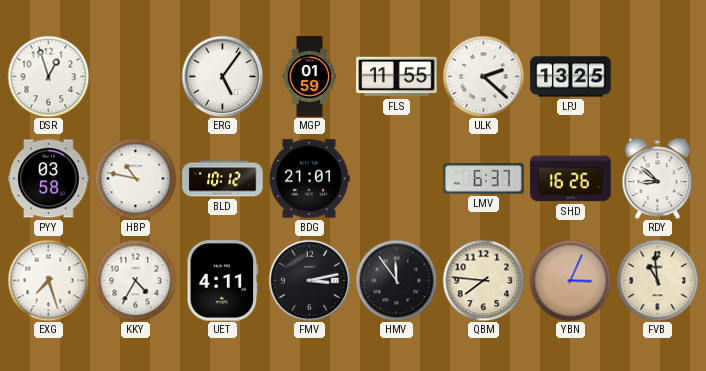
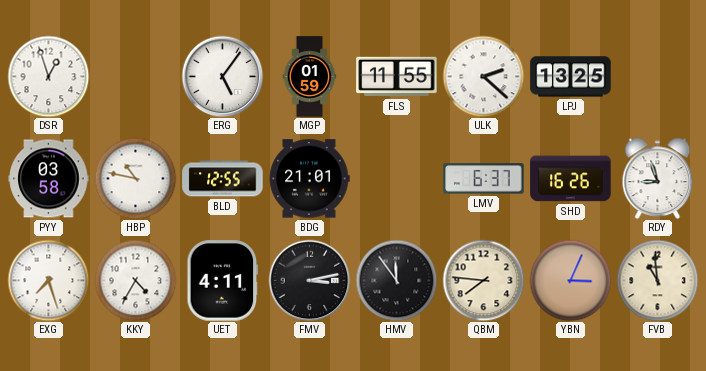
BLD: 10:12 -> 12:55 (223, 179)
RDY: 8:52 -> 8:57 (658, 178)
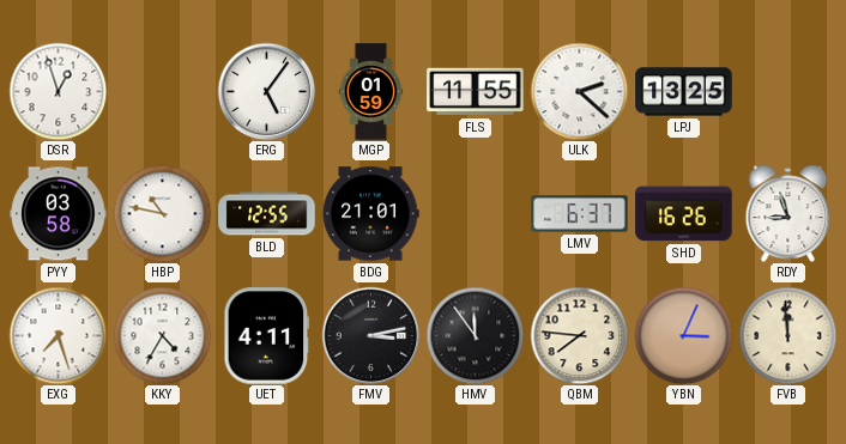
FVB: 10:59 -> 11:59 (787, 335)
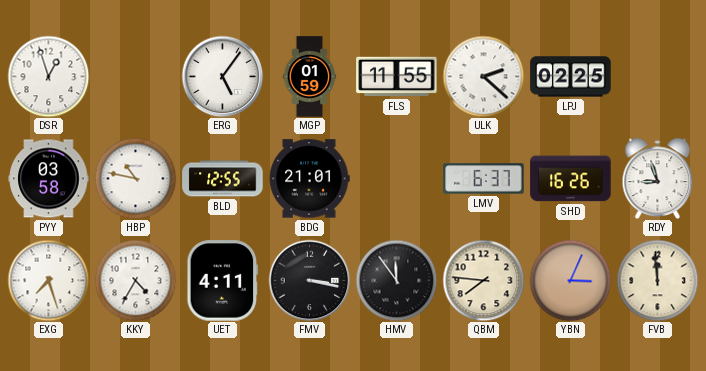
LPJ: 13:25 -> 02:25 (571, 77)
FMV: 3:13 -> 3:17 (309, 280)
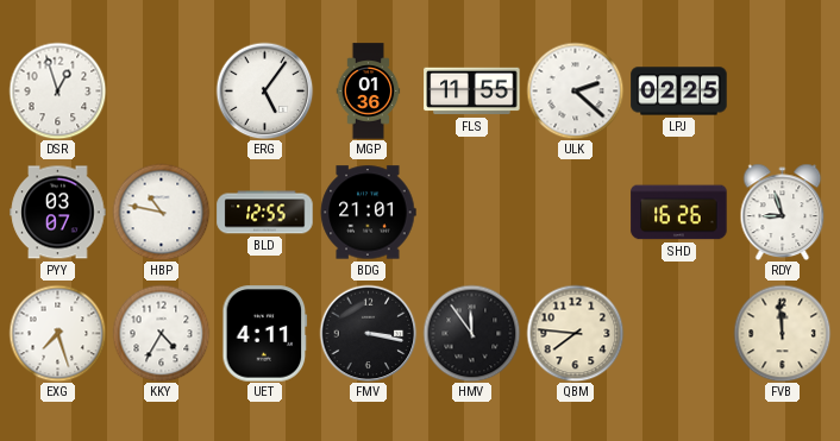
MGP: 01:59 -> 01:36 (369, 92)
PYY: 03:58 -> 03:07 (58, 213)
LMV: 6:37 -> none (484, 179)
YBN: 3:04 -> none (570, 280)
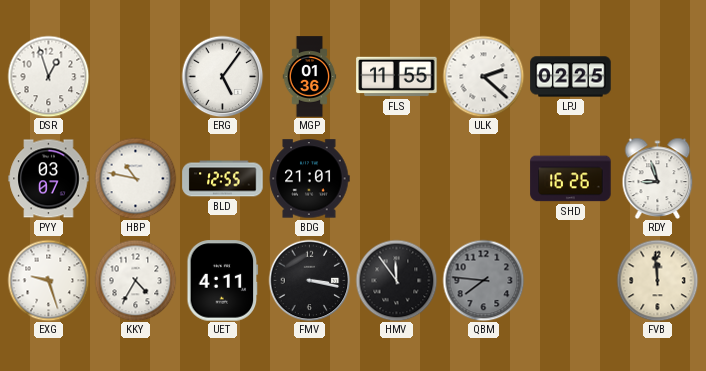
EXG: 7:27 -> 9:27 (48, 280)
QBM dial: cream -> grey (483, 280)
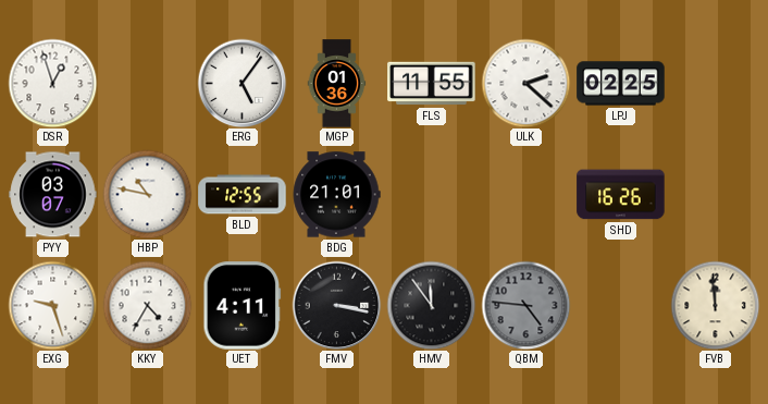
RDY: 8:57 -> none (658, 178)
QBM: 7:46 -> 4:46 (525, 305)
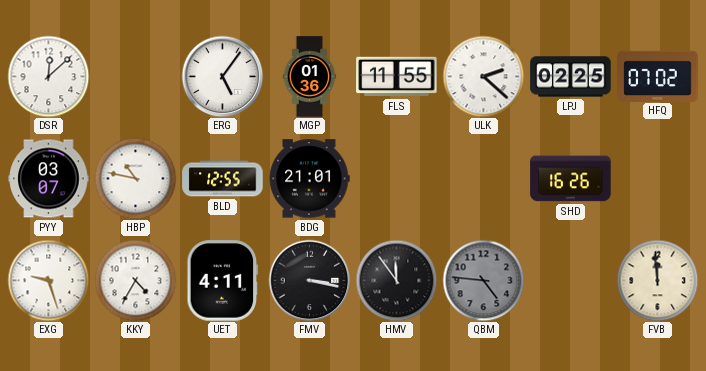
DSR: 12:57 -> 12:08 (48, 76)
HFQ: none -> 07:02 (658, 76)
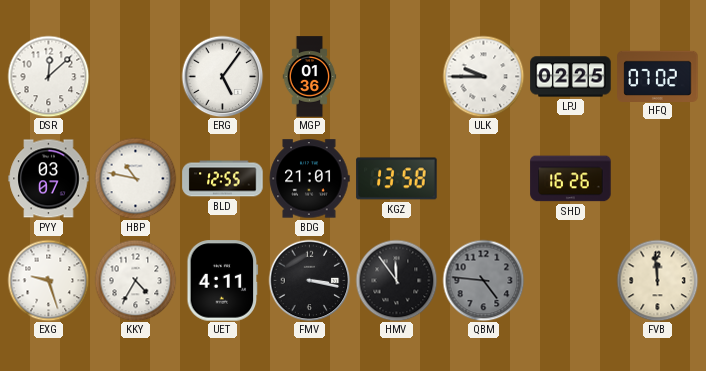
FLS: 11:55 -> none (397, 77)
ULK: 2:22 -> 9:45 (483, 76)
KGZ: none -> 13:58 (397, 179)
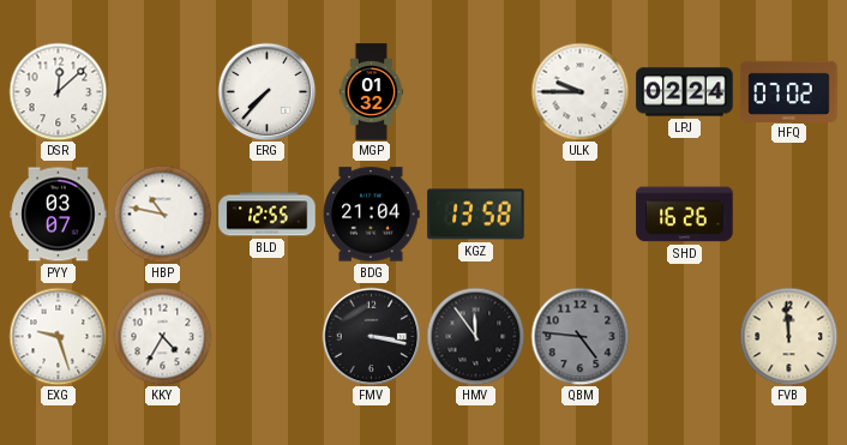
ERG: 5:06 -> 7:37 (266, 91)
MGP: 01:36 -> 01:32 (372, 92)
LPJ: 02:25 -> 02:24 (685, 92)
BDG: 21:01 -> 21:04 (371, 215)
UET: 4:11 -> none (223, 281)
